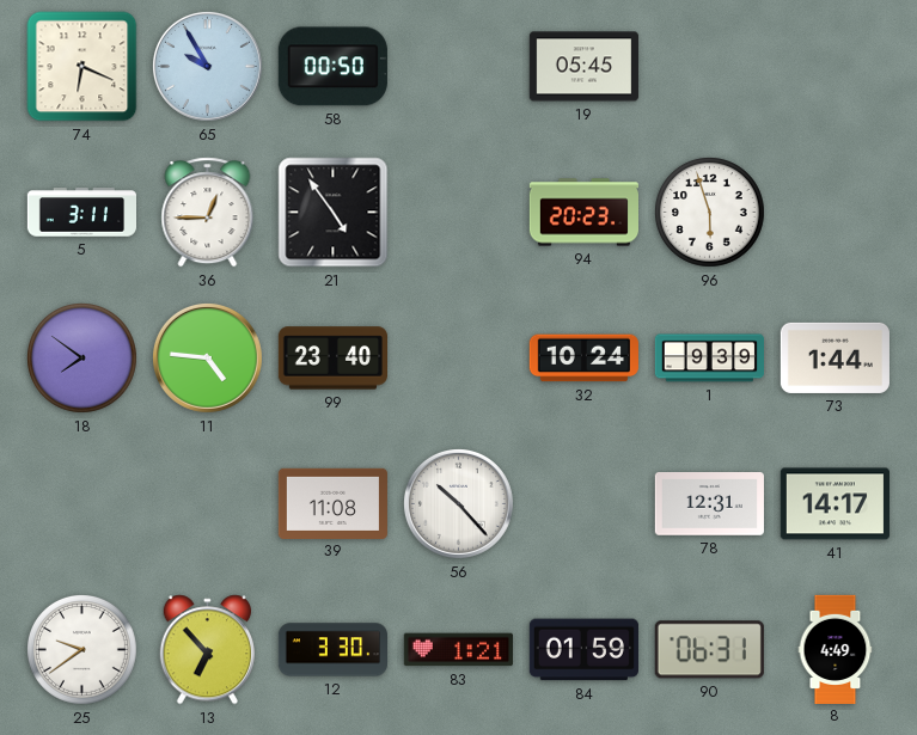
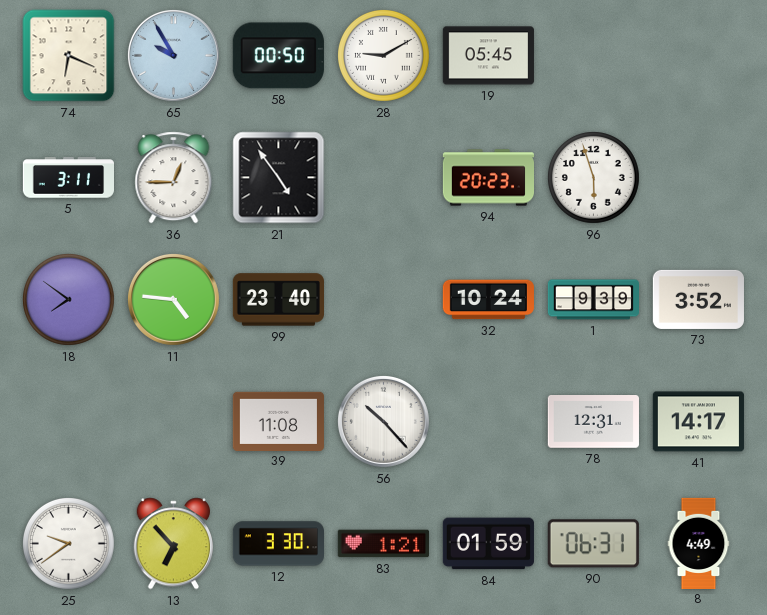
28: none -> 9:10 (384, 56)
73: 1:44 -> 3:52 (698, 299)
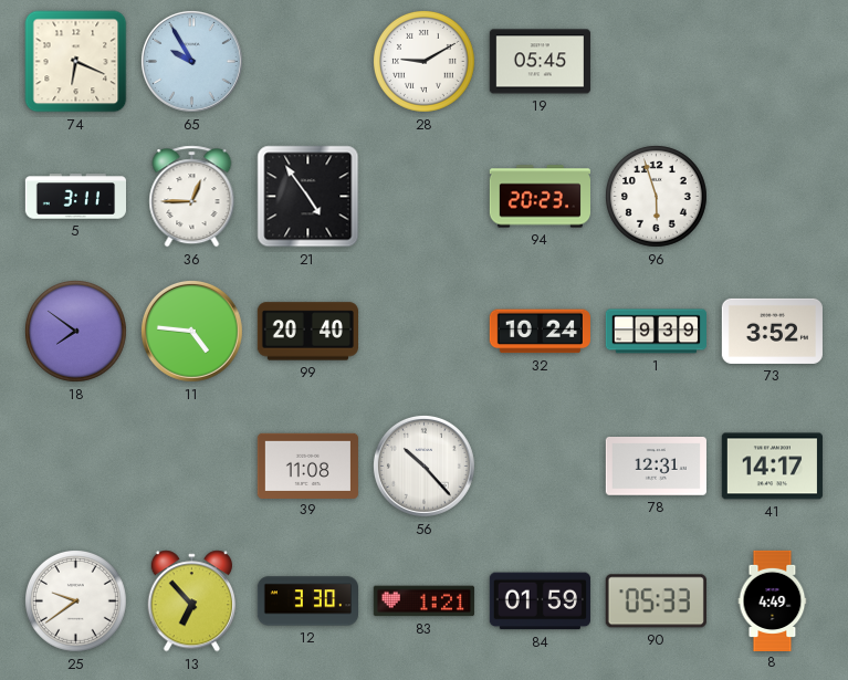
58: 00:50 -> none (278, 56)
99: 23:40 -> 20:40 (307, 332)
90: 06:31 -> 05:33 (656, 601)
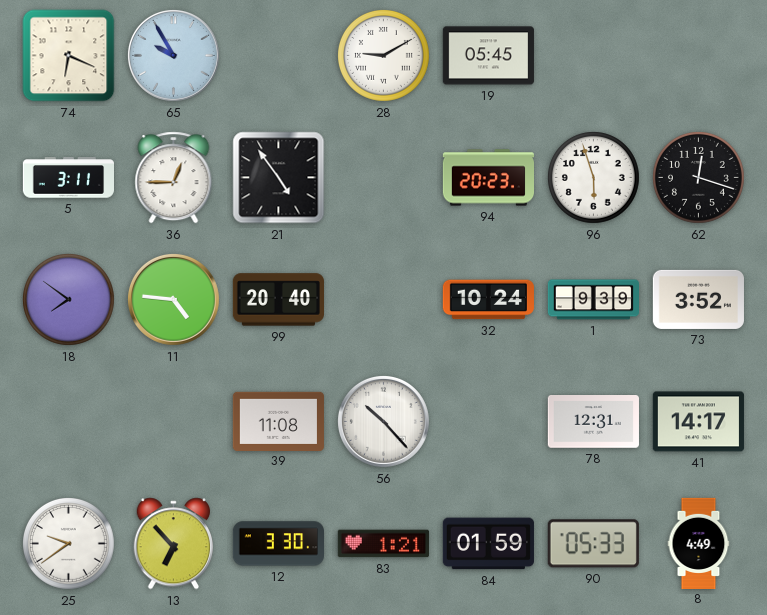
62: none -> 12:18 (699, 178)
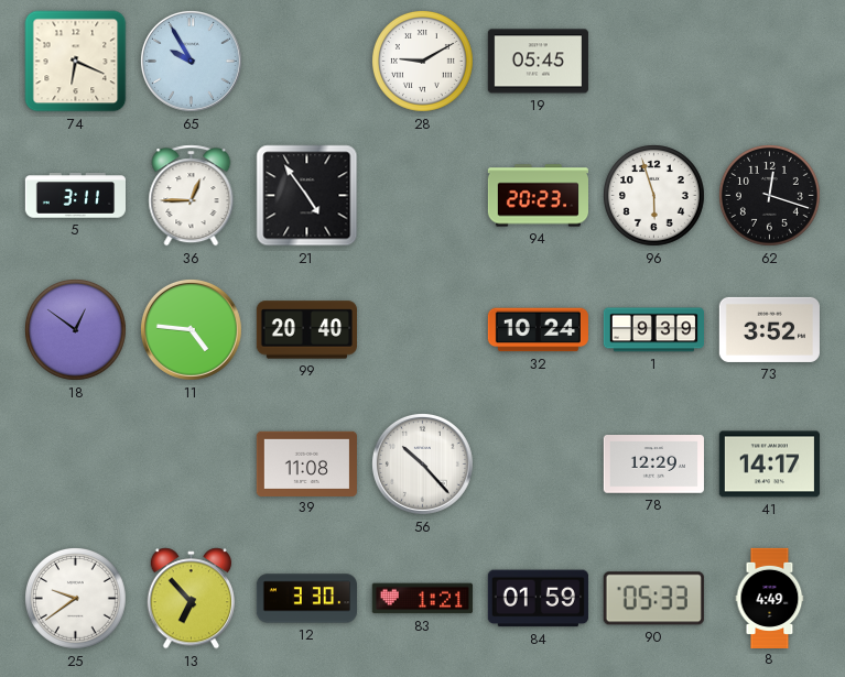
18: 7:51 -> 12:51 (76, 330)
78: 12:31 -> 12:29 (653, 465)
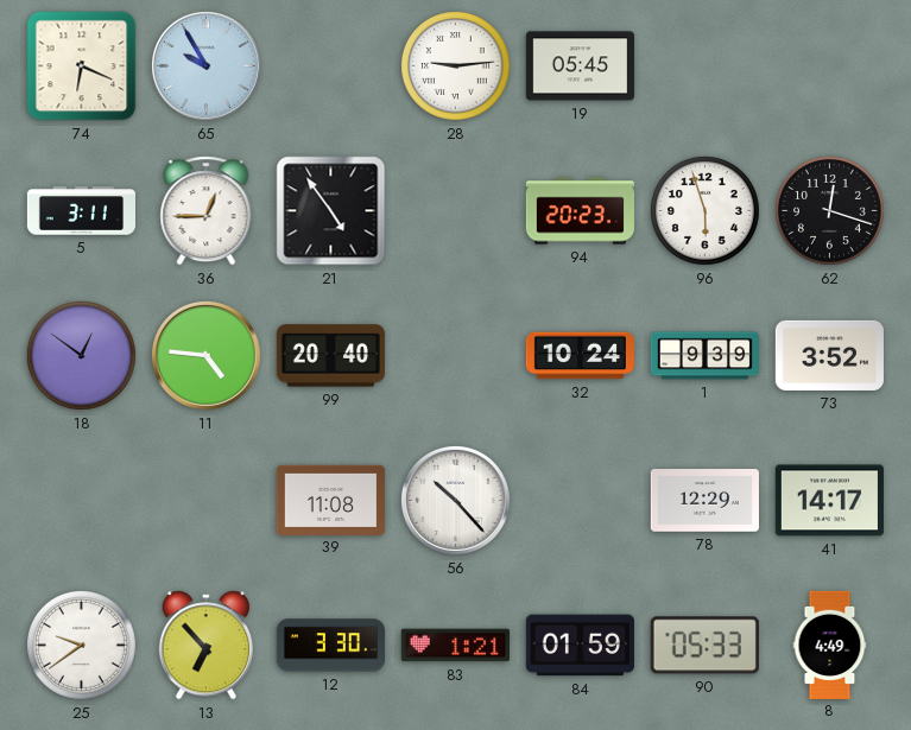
28: 9:10 -> 9:14 (456, 66)
